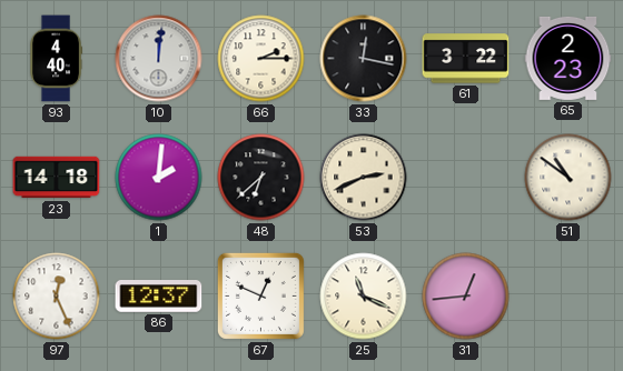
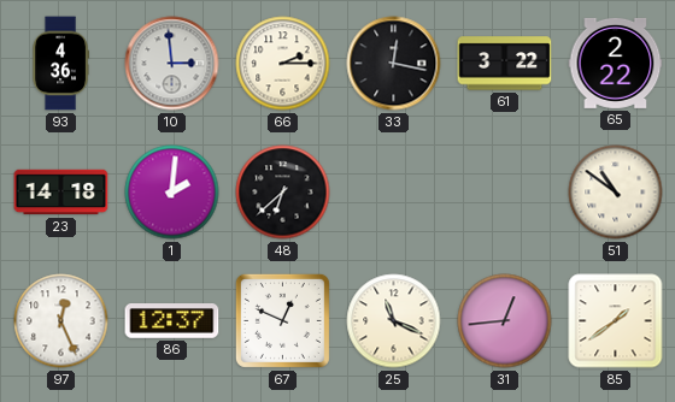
93: 4:40 -> 4:36 (60, 64)
10: 12:01 -> 2:59 (172, 64)
65: 2:23 -> 2:22 (616, 63)
53: 2:41 -> none (364, 178)
85: none -> 1:39 (616, 321)
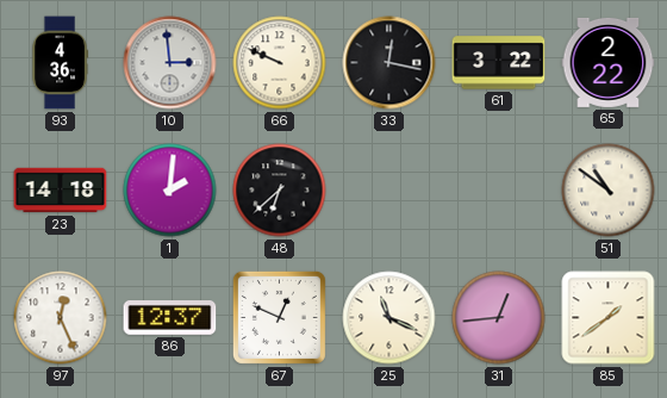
66: 2:15 -> 9:49 (280, 63)
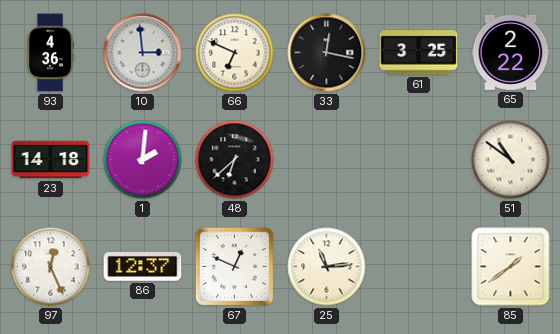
66: 9:49 -> 6:49 (235, 53)
61: 3:22 -> 3:25 (419, 53)
25: 11:19 -> 11:14 (327, 267)
31: 12:44 -> none (499, 318)
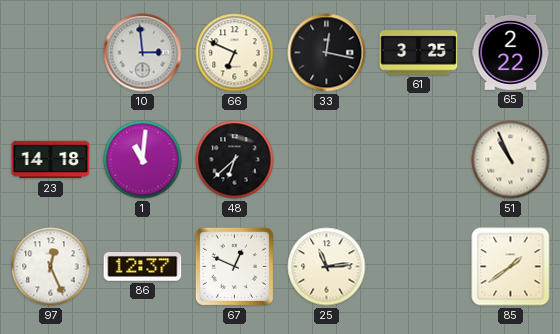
93: 4:36 -> none (50, 53)
1: 2:01 -> 11:01 (143, 160)
51: 10:51 -> 10:56 (511, 160)
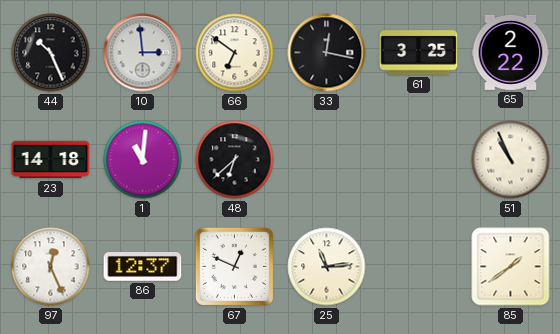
44: none -> 10:26 (51, 53)
66: 6:49 -> 6:51 (235, 53)
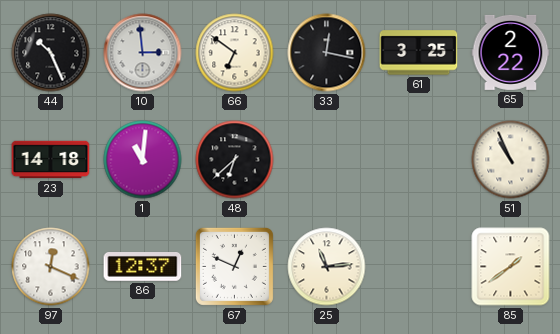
97: 12:26 -> 12:19 (51, 267)
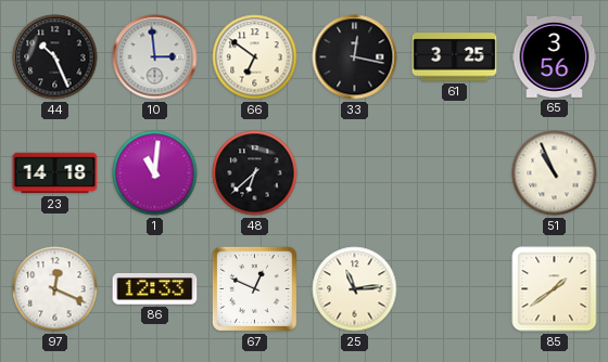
65: 2:22 -> 3:56 (555, 56)
86: 12:37 -> 12:33 (155, 289)
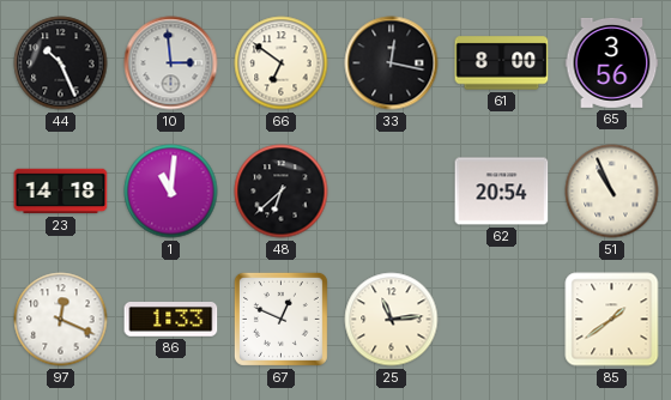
61: 3:25 -> 8:00 (502, 63)
62: none -> 20:54 (502, 192)
86: 12:33 -> 1:33 (171, 320)
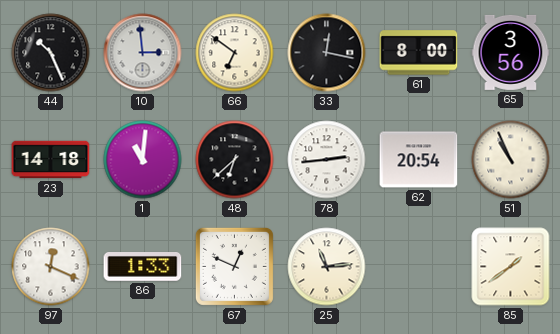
78: none -> 2:44 (327, 160)
